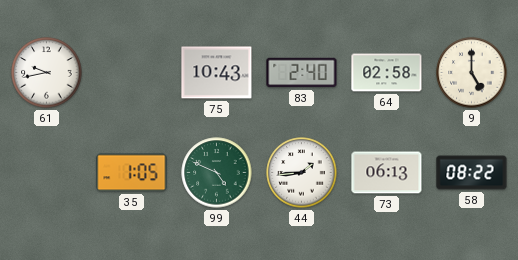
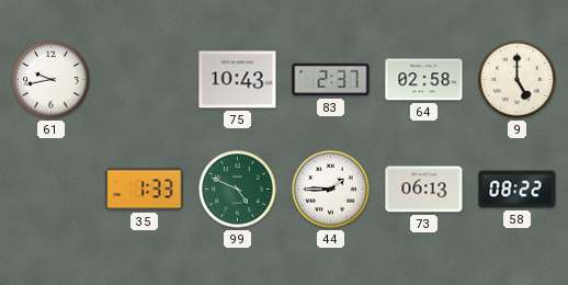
83: 2:40 -> 2:37 (331, 80)
35: 1:05 -> 1:33 (145, 190)
44: 1:44 -> 1:45 (331, 190)
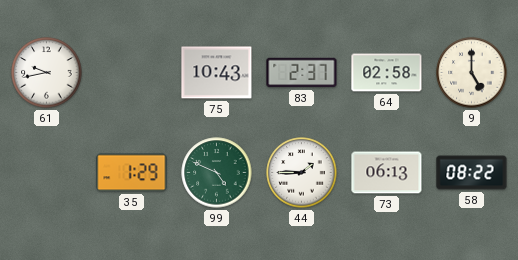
35: 1:33 -> 1:29 (132, 173)
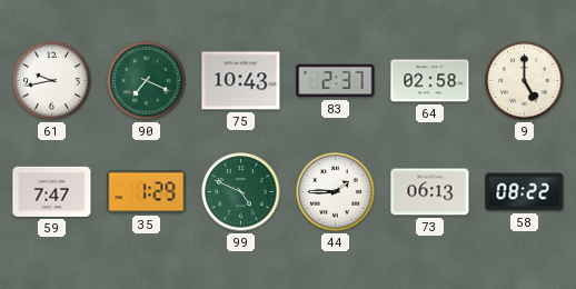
90: none -> 7:19 (147, 81)
59: none -> 7:47 (52, 191)
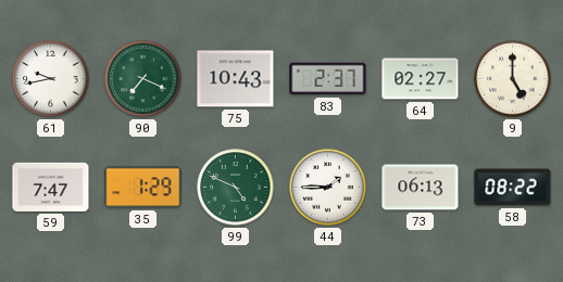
64: 02:58 -> 02:27 (421, 79)
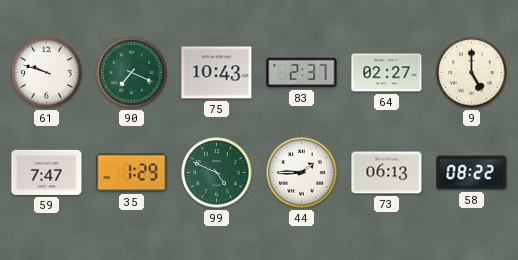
61: 9:43 -> 9:48 (47, 73)
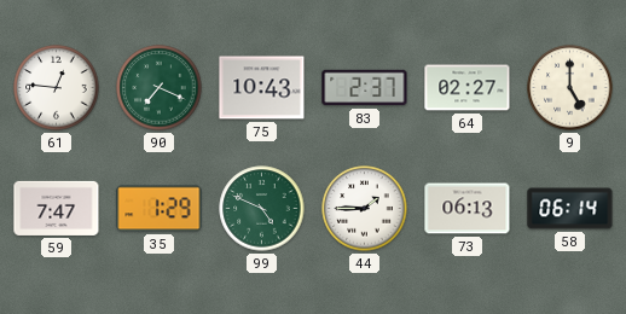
61: 9:48 -> 12:46 (57, 88)
58: 08:22 -> 06:14 (570, 209)
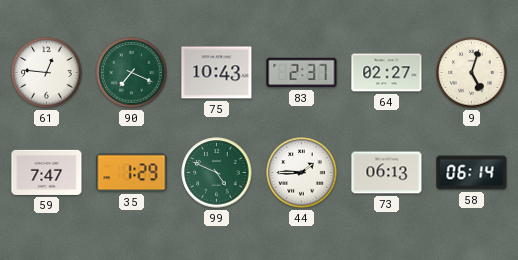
9: 5:00 -> 5:03 (472, 73)
